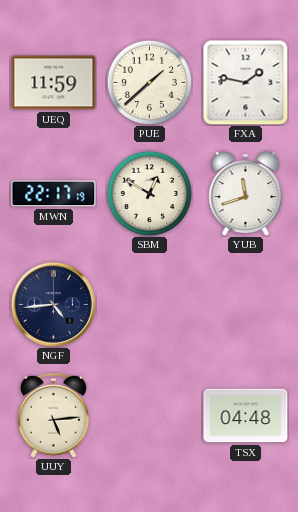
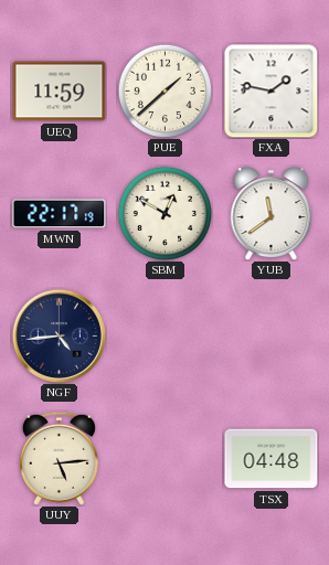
YUB: 11:42 -> 11:39 (272, 214)
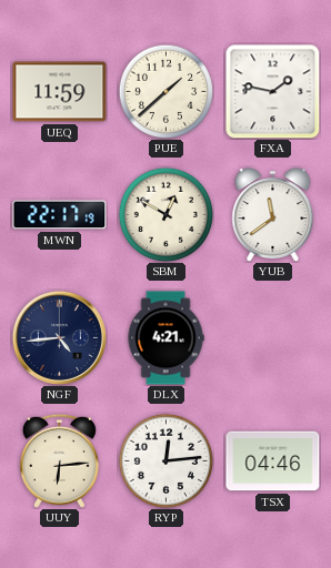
DLX: none -> 4:21 (165, 338)
UUY: 5:14 -> 6:14 (59, 460)
RYP: none -> 12:14 (165, 460)
TSX: 04:48 -> 04:46 (273, 461)
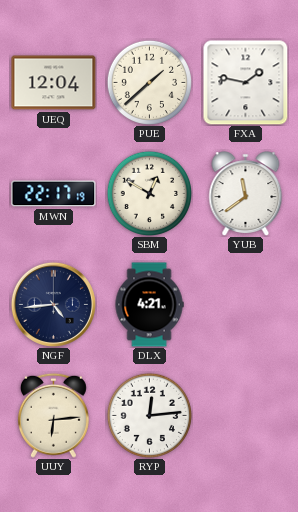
UEQ: 11:59 -> 12:04 (54, 83)
TSX: 04:46 -> none (273, 461)
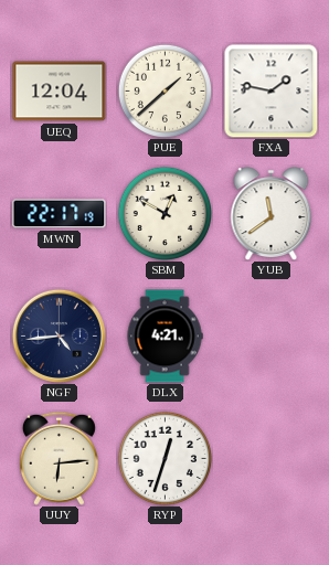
RYP: 12:14 -> 12:33 (164, 458)
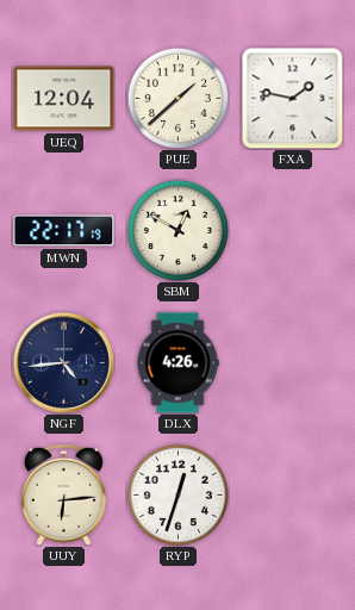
YUB: 11:39 -> none (272, 214)
DLX: 4:21 -> 4:26 (177, 363)
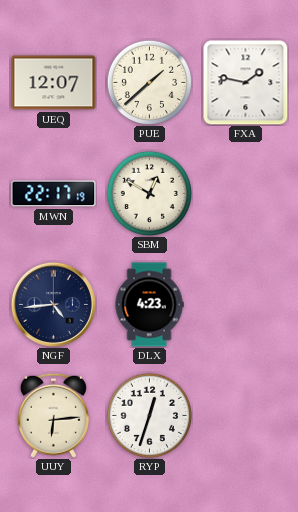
UEQ: 12:04 -> 12:07 (54, 83)
DLX: 4:26 -> 4:23 (149, 305)
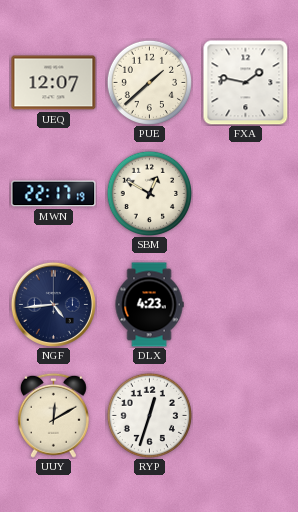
UUY: 6:14 -> 12:10 (53, 415)
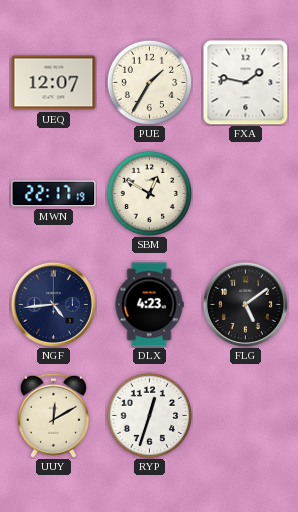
PUE: 1:38 -> 1:35 (149, 82)
FLG: none -> 5:09 (245, 304)
